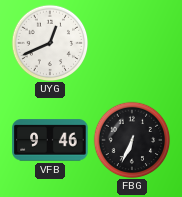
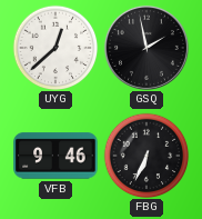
UYG: 12:41 -> 12:38 (55, 48)
GSQ: none -> 1:58 (147, 48)
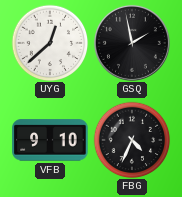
VFB: 9:46 -> 9:10 (50, 140)
FBG: 6:34 -> 4:34 (132, 140)
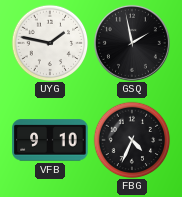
UYG: 12:38 -> 1:47 (50, 43)
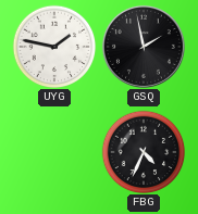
VFB: 9:10 -> none (50, 140)
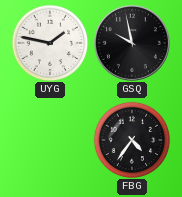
GSQ: 1:58 -> 9:58 (132, 43)
FBG: 4:34 -> 4:36 (132, 140)
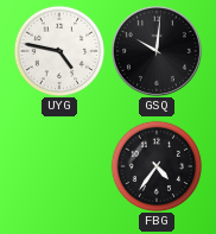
UYG: 1:47 -> 4:47 (59, 51)
GSQ: 9:58 -> 10:01 (157, 51)
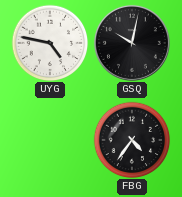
GSQ: 10:01 -> 10:02 (132, 43)
